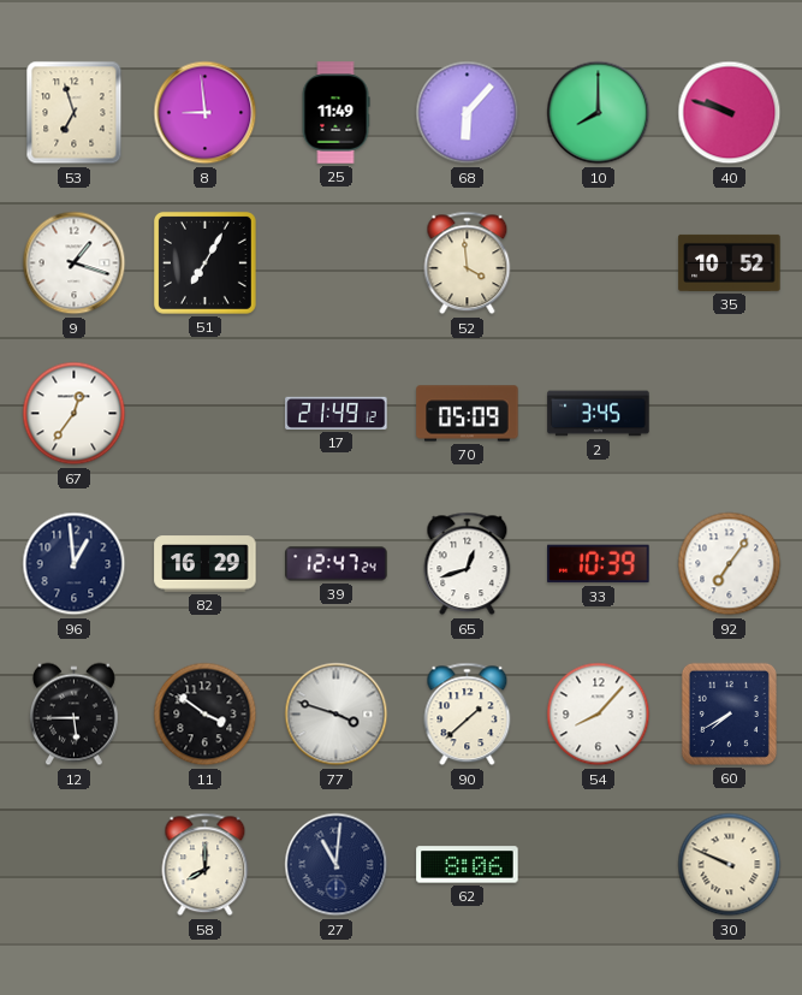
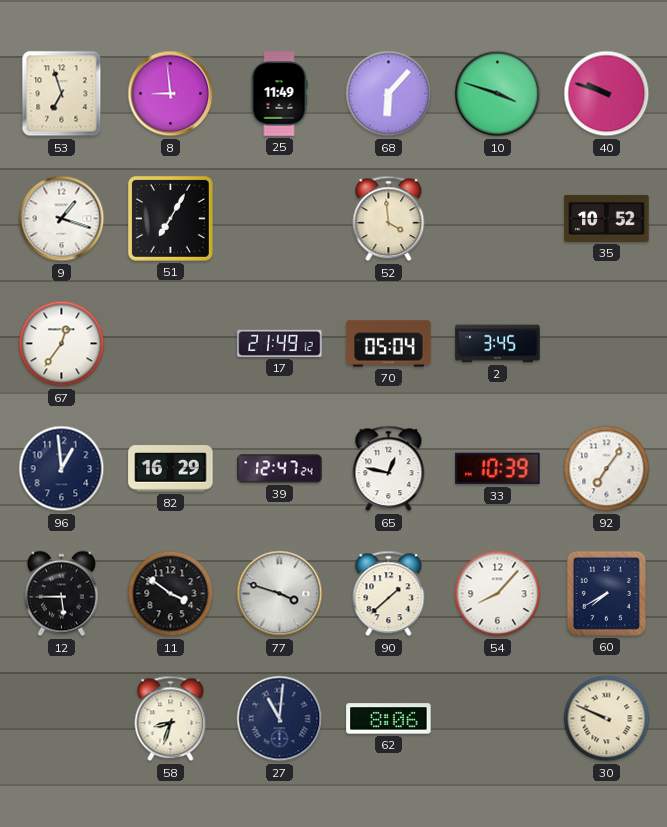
10: 8:00 -> 3:48 (498, 94)
70: 05:09 -> 05:04 (389, 344)
65: 12:42 -> 12:47 (389, 469)
58: 8:00 -> 8:33 (171, 719)
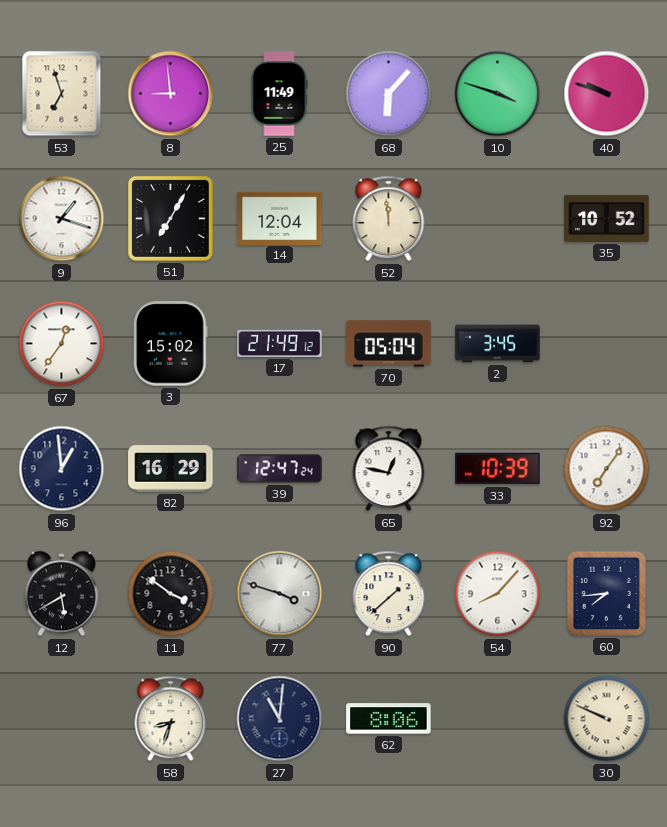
14: none -> 12:04 (280, 218)
52: 3:59 -> 11:59 (389, 219)
3: none -> 15:02 (171, 344)
12: 5:45 -> 5:40 (61, 594)
60: 7:40 -> 7:44 (606, 593)
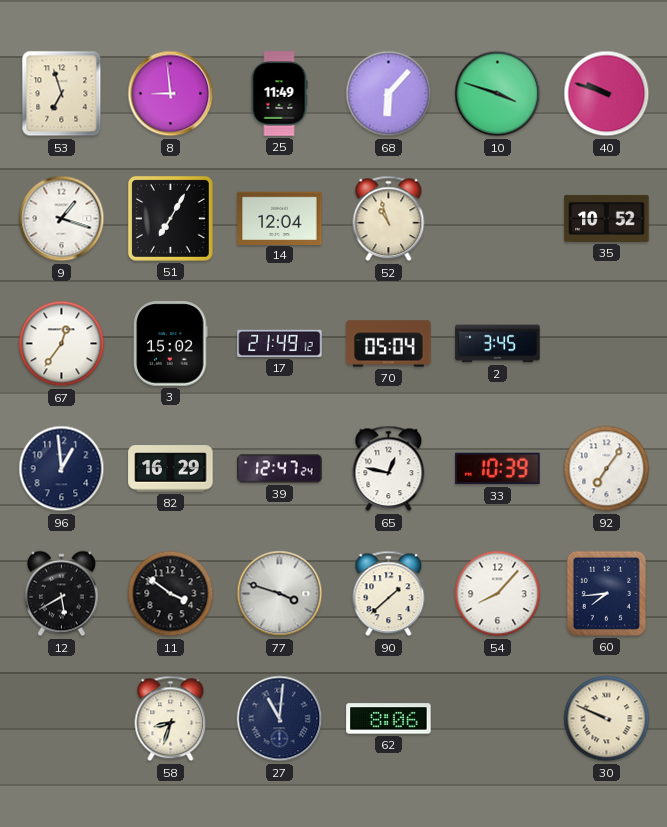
52: 11:59 -> 10:57 (389, 219)
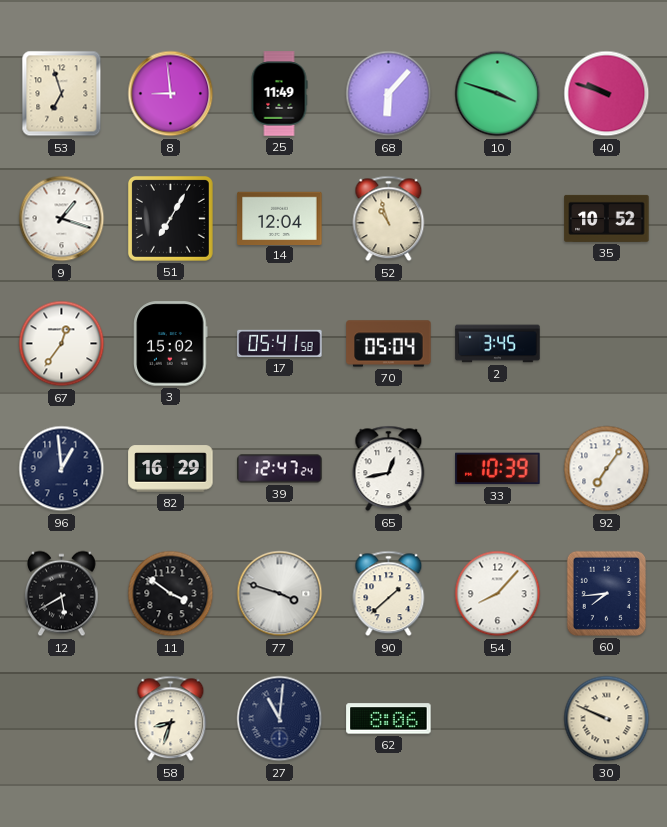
17: 21:49 -> 05:41 (280, 343)
65: 12:47 -> 12:43 (389, 469)
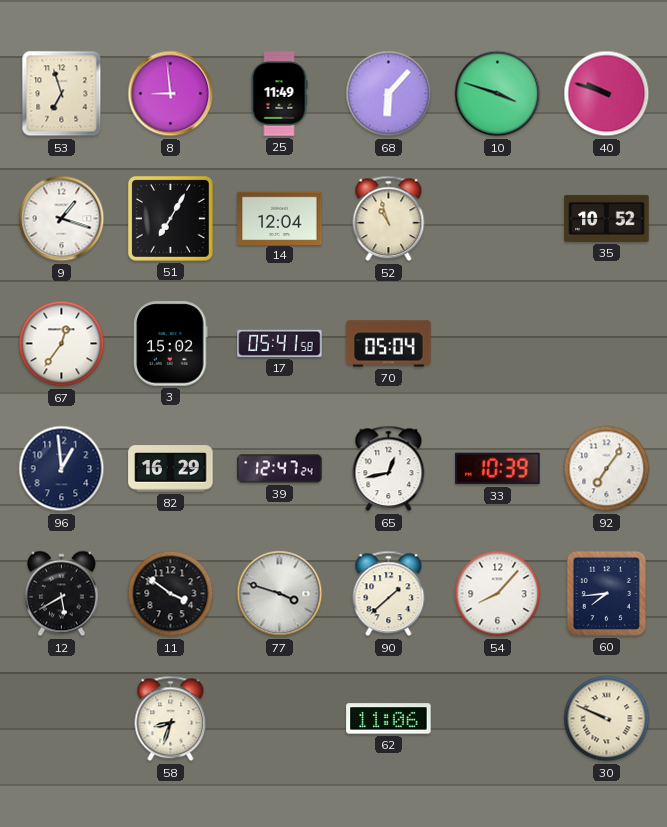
2: 3:45 -> none (498, 344)
27: 11:01 -> none (280, 719)
62: 8:06 -> 11:06 (389, 719)
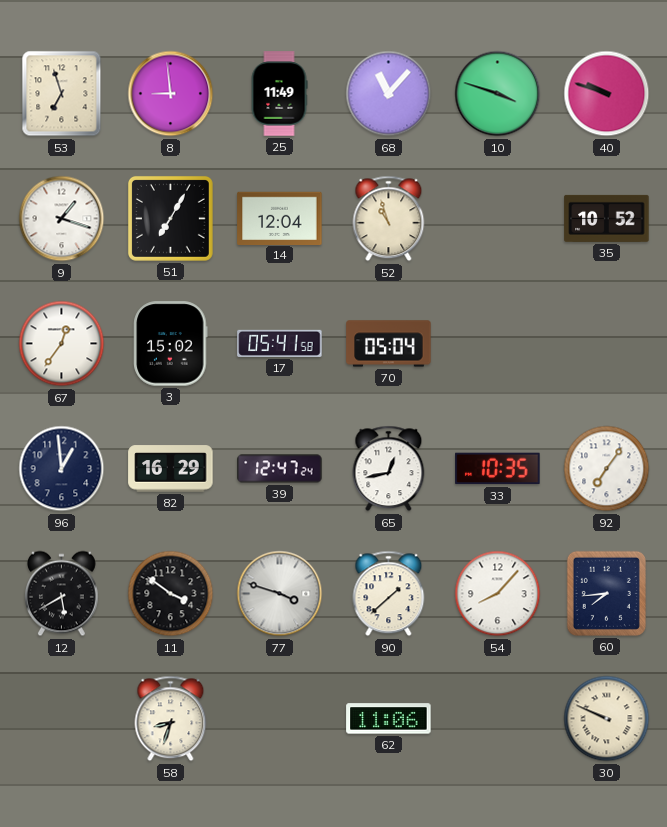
68: 6:07 -> 11:07 (389, 94)
33: 10:39 -> 10:35 (498, 469)
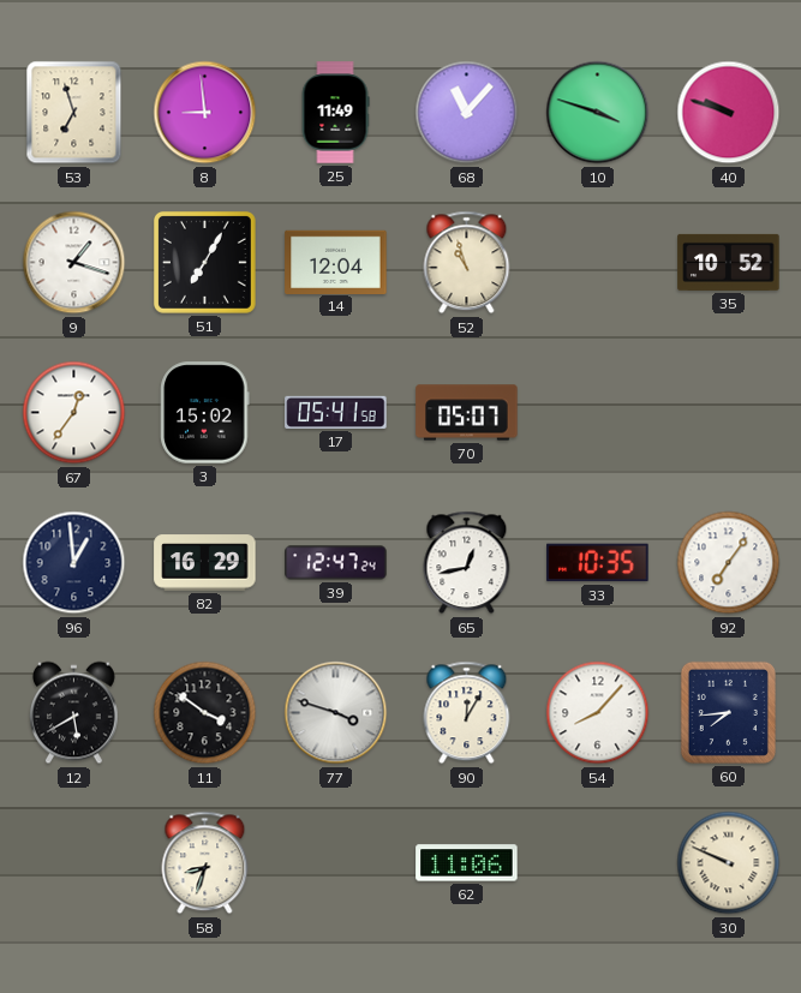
70: 05:04 -> 05:07 (467, 413)
90: 1:38 -> 12:05 (467, 713)
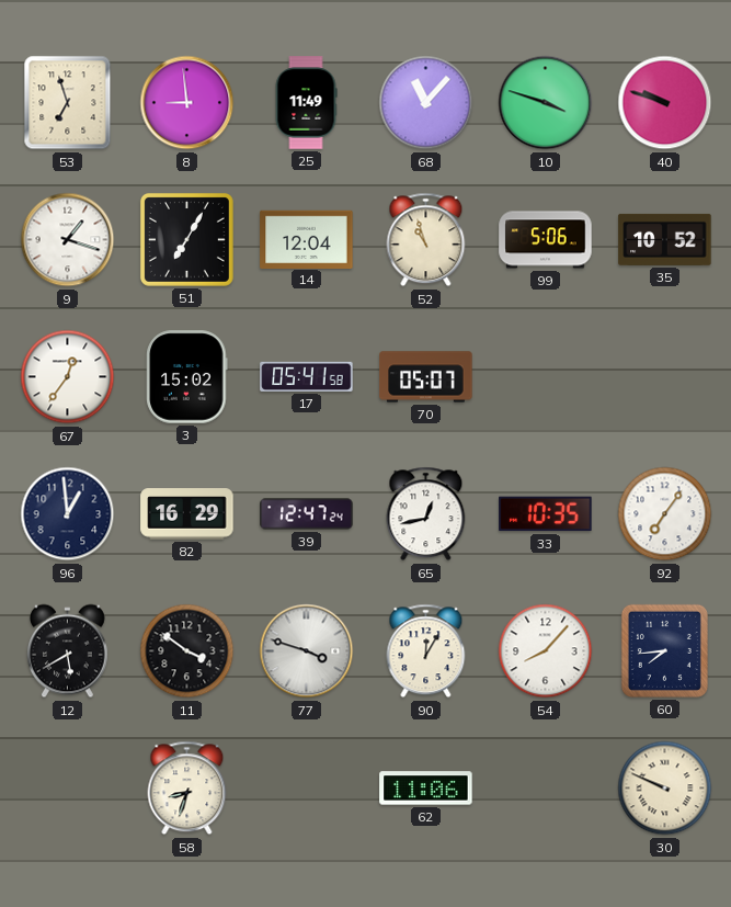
99: none -> 5:06 (546, 240)
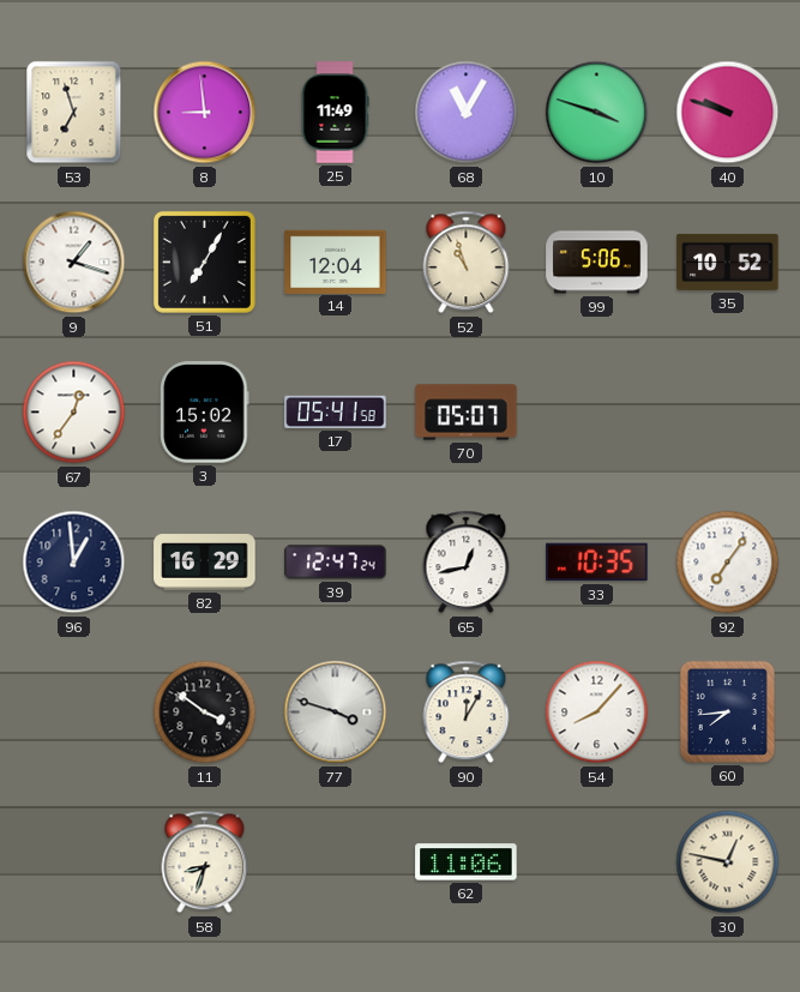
68: 11:07 -> 11:05 (467, 113)
12: 5:40 -> none (67, 651)
30: 9:49 -> 12:47 (728, 862)
